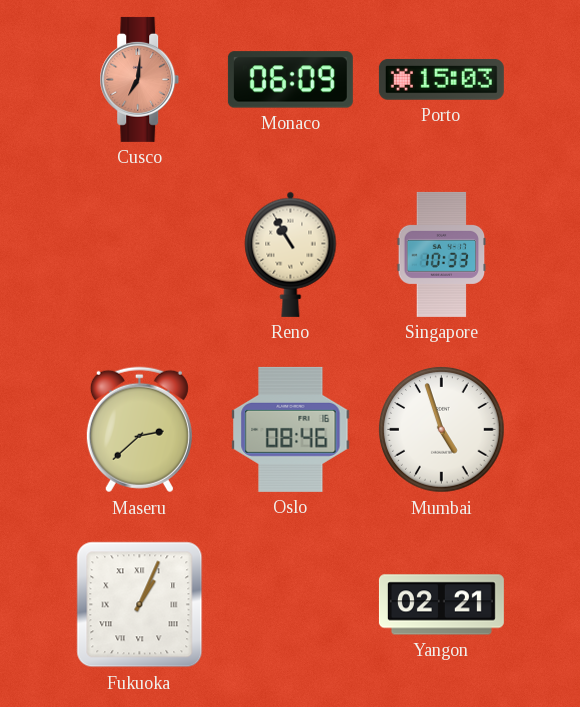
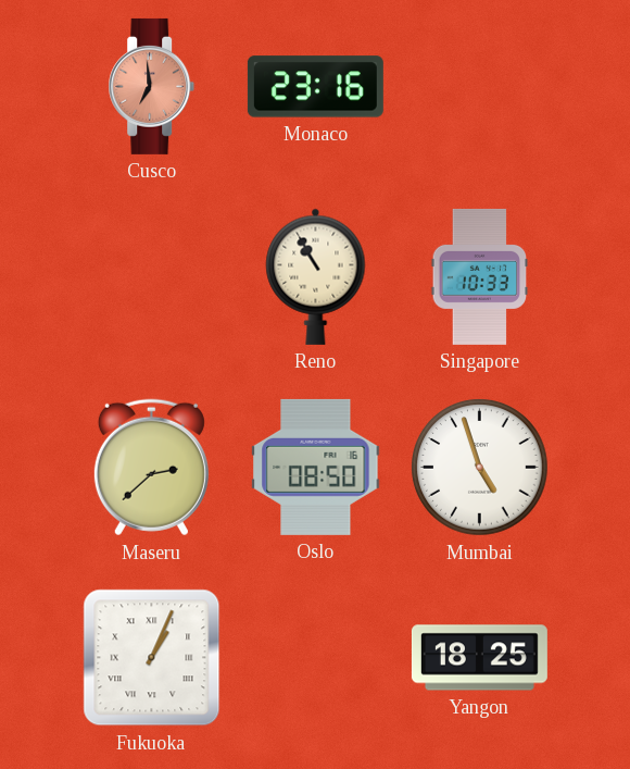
Cusco: 7:01 -> 6:59 (152, 86)
Monaco: 06:09 -> 23:16 (315, 87)
Porto: 15:03 -> none (441, 80)
Oslo: 08:46 -> 08:50 (316, 467)
Yangon: 02:21 -> 18:25 (479, 658)
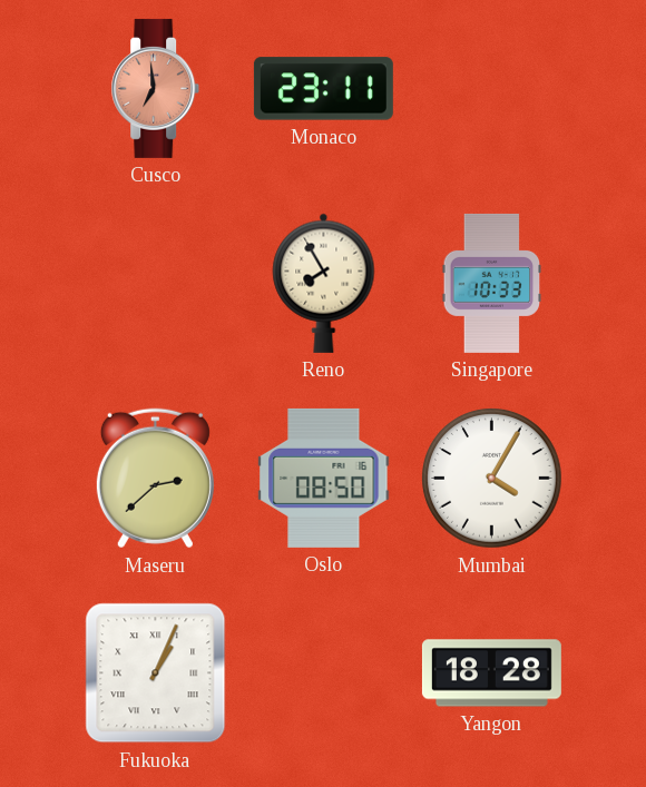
Monaco: 23:16 -> 23:11 (323, 89)
Reno: 10:55 -> 7:55 (324, 283)
Mumbai: 4:57 -> 4:05 (492, 479)
Yangon: 18:25 -> 18:28 (491, 673)
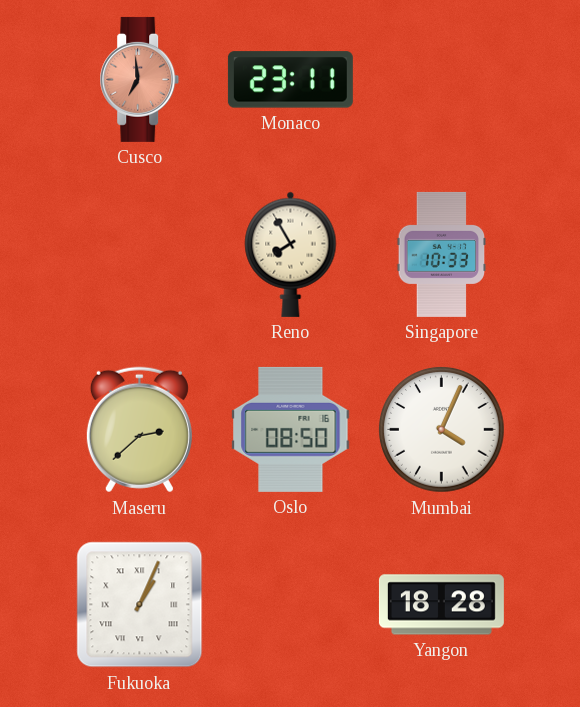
Mumbai: 4:05 -> 4:04 (442, 430)
